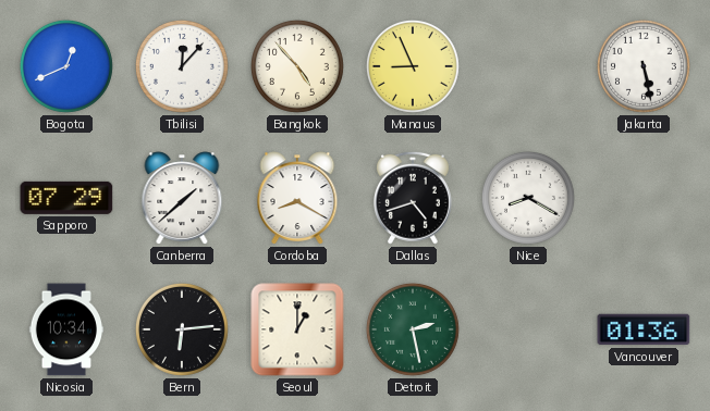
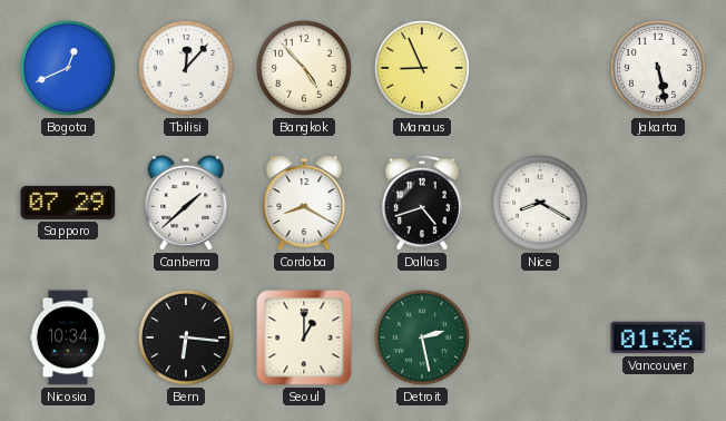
Bern: 6:14 -> 6:16 (186, 337)
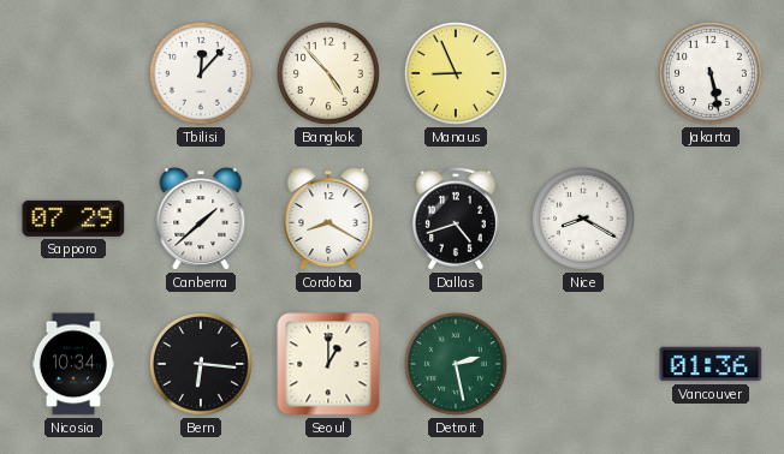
Bogota: 12:41 -> none (68, 68)
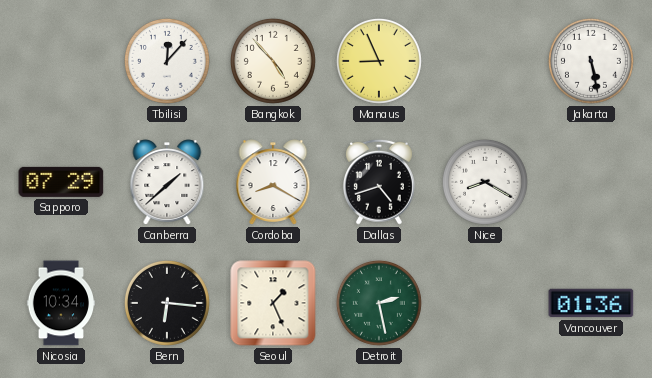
Seoul: 1:00 -> 1:26 (273, 303)
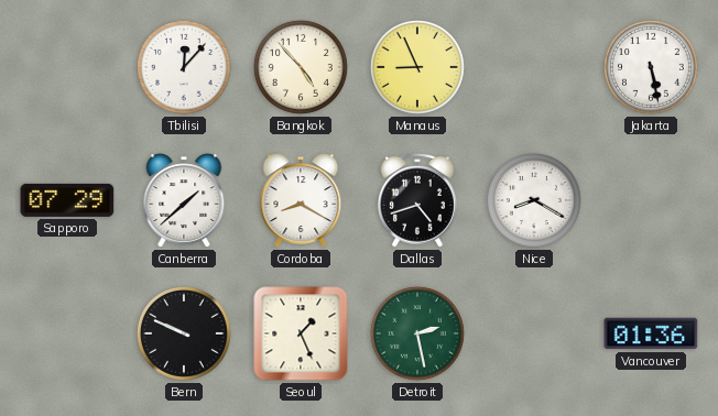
Nicosia: 10:34 -> none (60, 303)
Bern: 6:16 -> 9:49 (184, 333)
